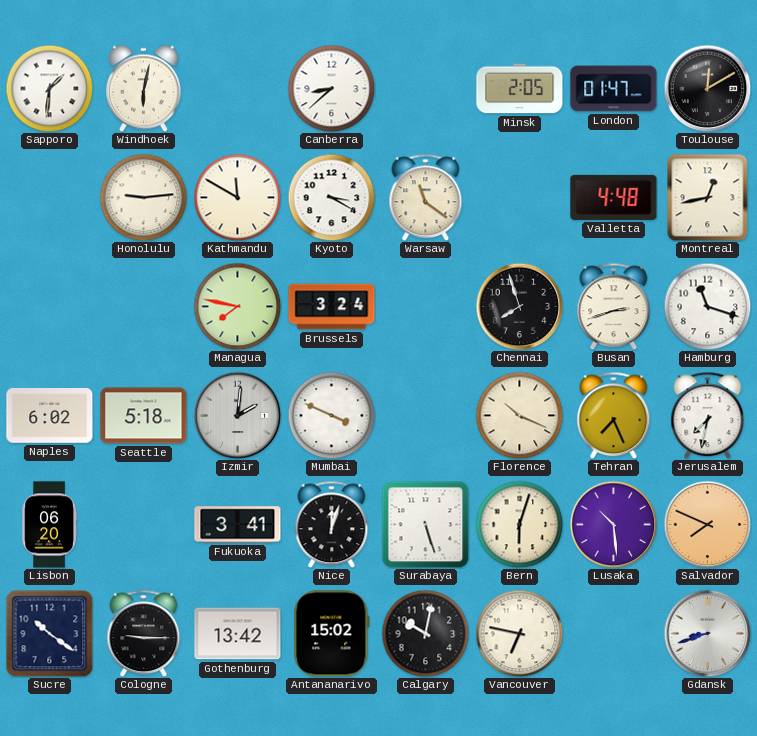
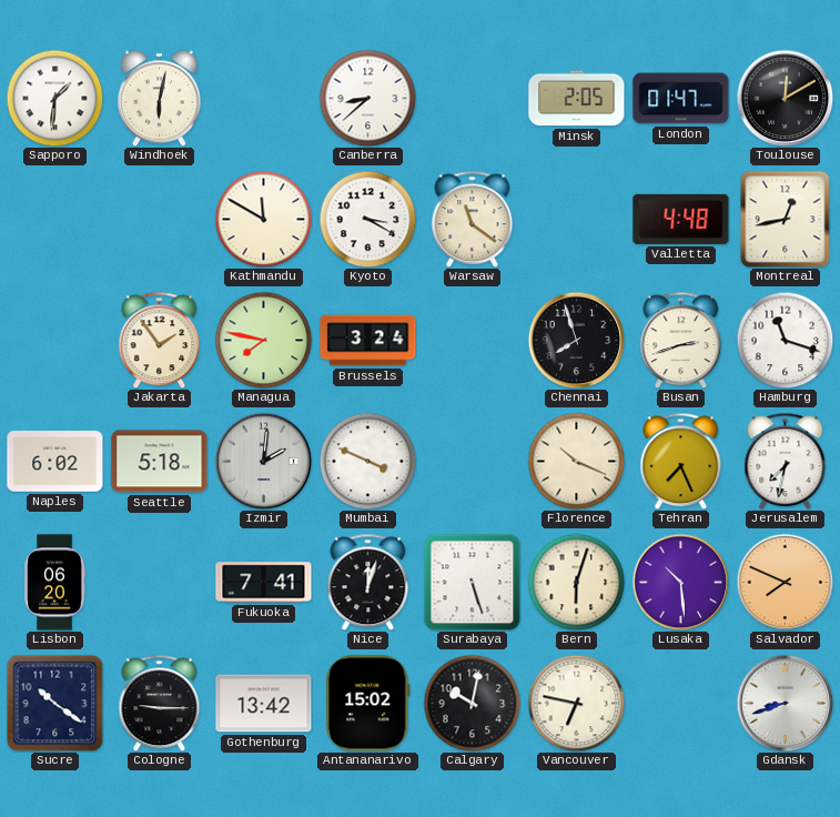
Honolulu: 9:14 -> none (143, 197)
Jakarta: none -> 1:54 (160, 340)
Fukuoka: 3:41 -> 7:41 (264, 583)
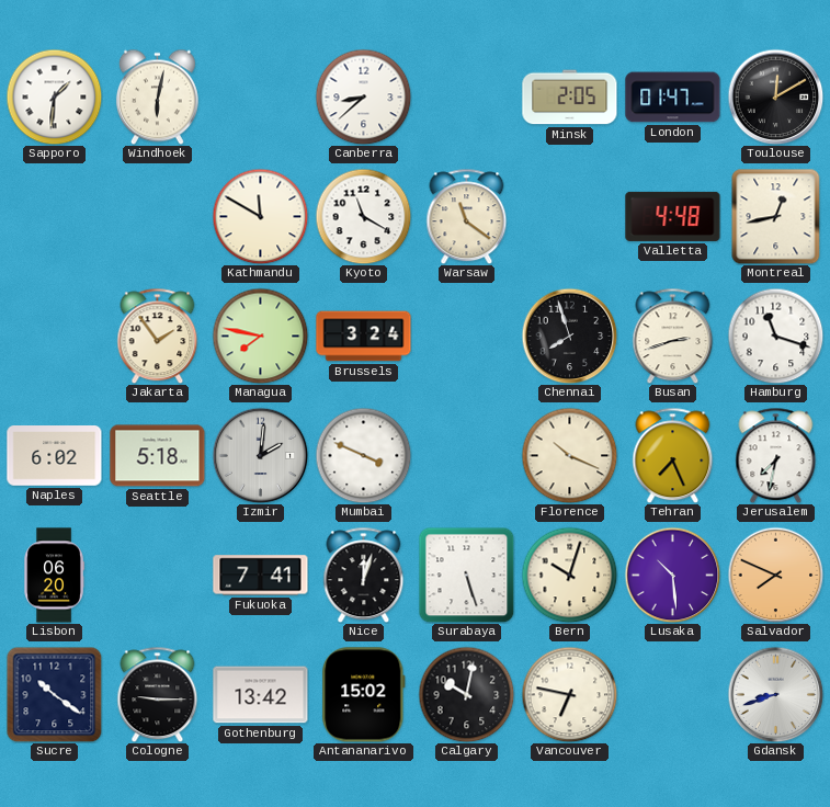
Kyoto: 3:20 -> 11:20 (363, 216)
Bern: 6:03 -> 10:03 (569, 575)
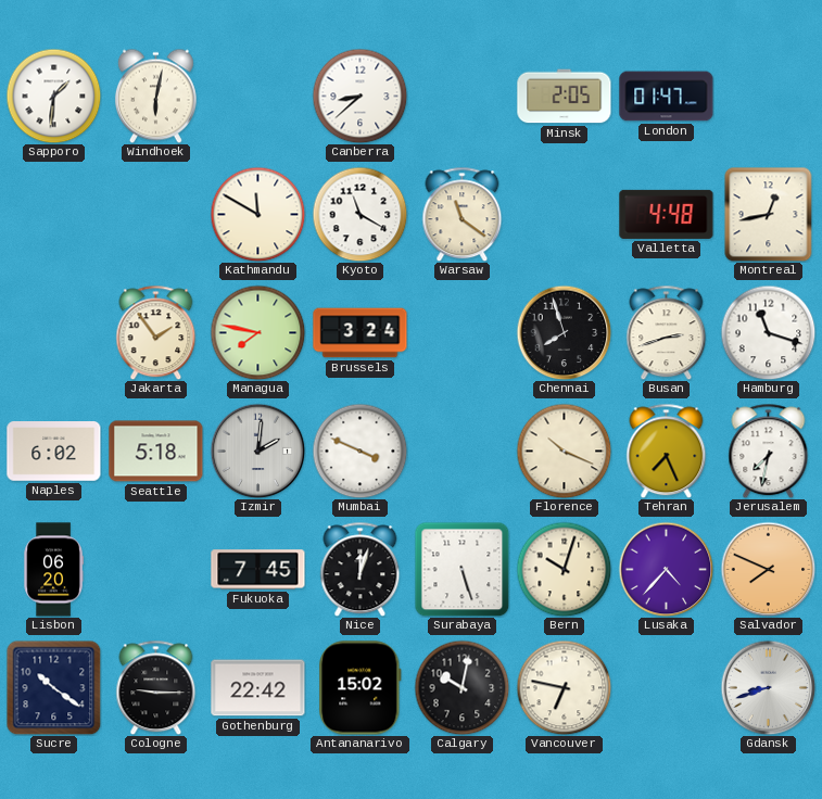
Toulouse: 12:10 -> none (775, 96)
Fukuoka: 7:41 -> 7:45 (258, 570)
Lusaka: 10:29 -> 4:37 (666, 569)
Gothenburg: 13:42 -> 22:42 (258, 688)
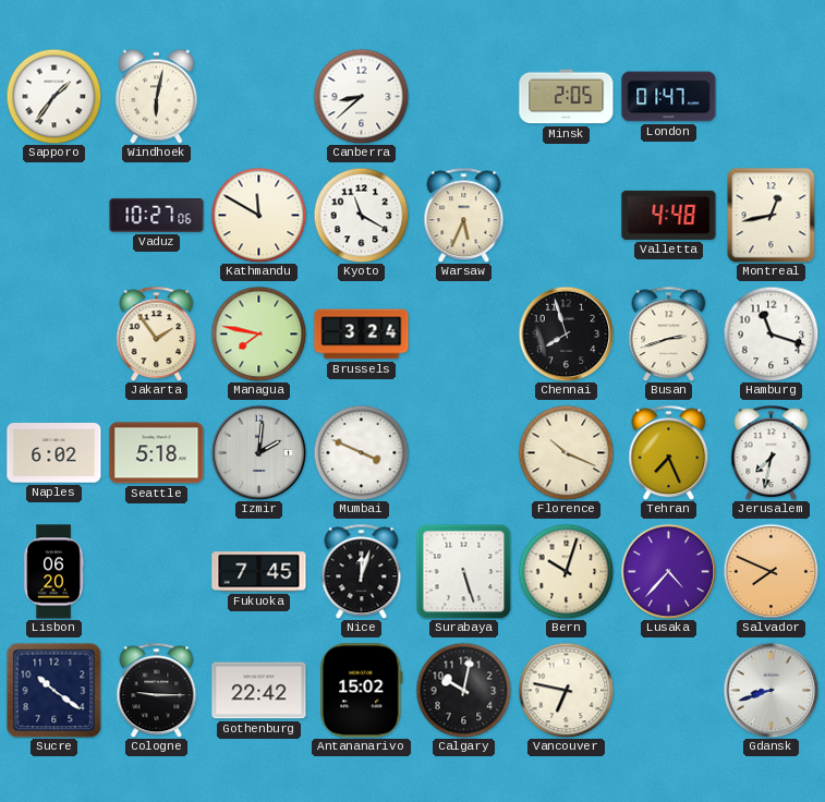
Sapporo: 1:31 -> 1:36 (53, 96)
Vaduz: none -> 10:27 (157, 215)
Warsaw: 11:21 -> 5:34 (464, 215)
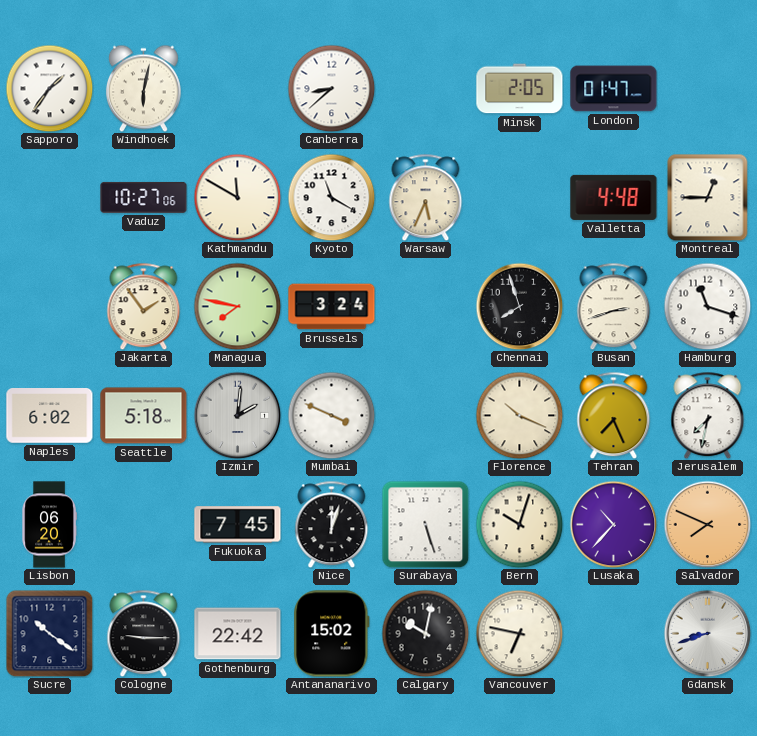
Montreal: 12:43 -> 12:45 (708, 197)
Lusaka: 4:37 -> 10:37 (613, 524)
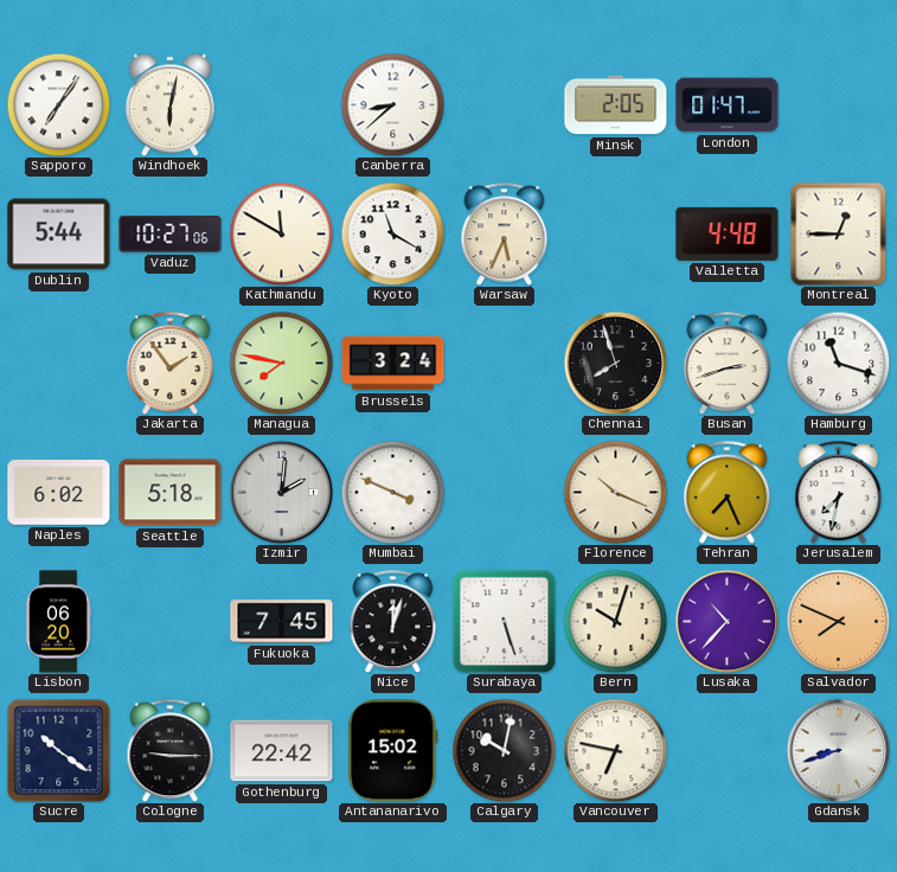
Sapporo: 1:36 -> 7:06 (58, 104)
Dublin: none -> 5:44 (59, 235)
